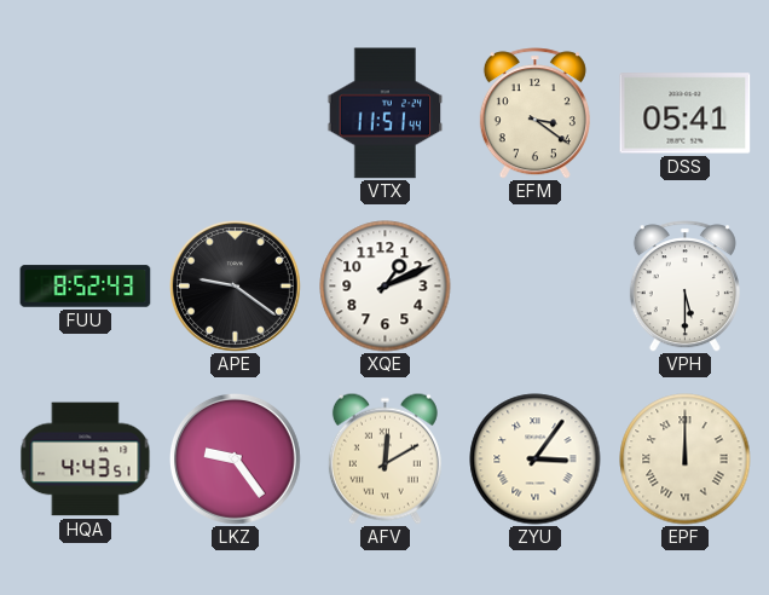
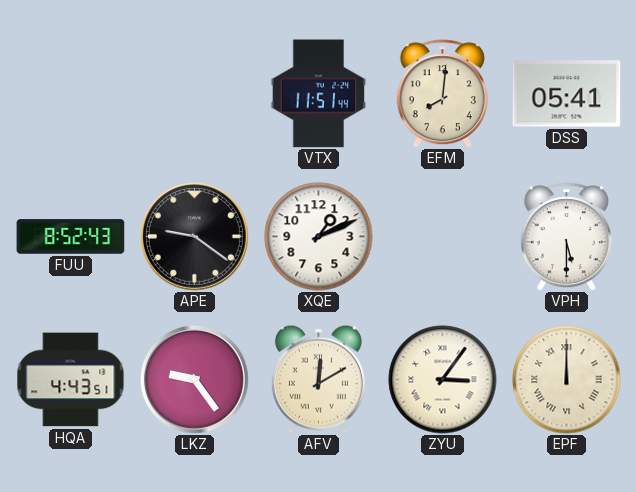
EFM: 3:21 -> 8:01 (442, 94)
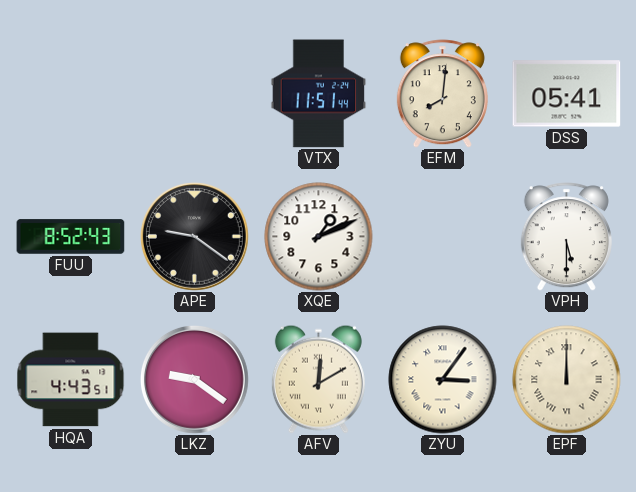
LKZ: 9:24 -> 9:21 (195, 380)
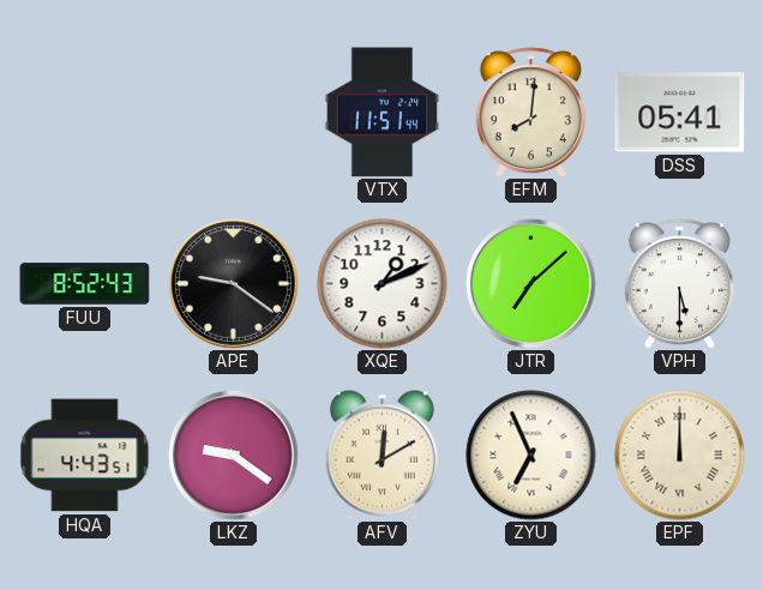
JTR: none -> 7:08 (531, 284)
ZYU: 3:06 -> 6:56 (531, 456)
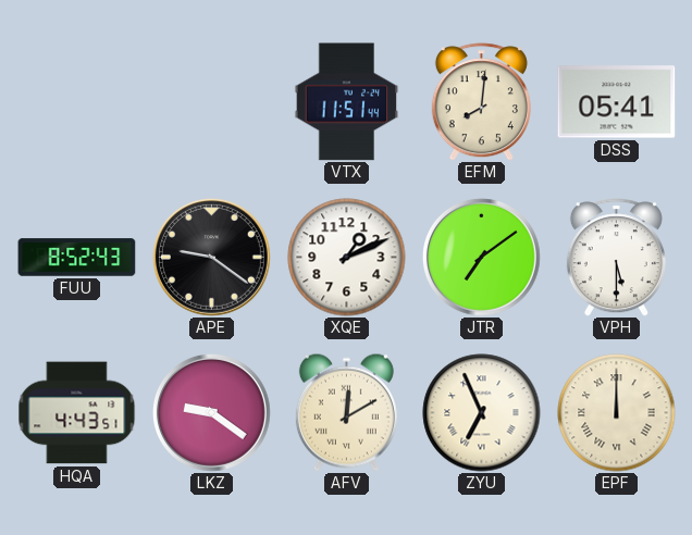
JTR: 7:08 -> 7:09 (482, 258)
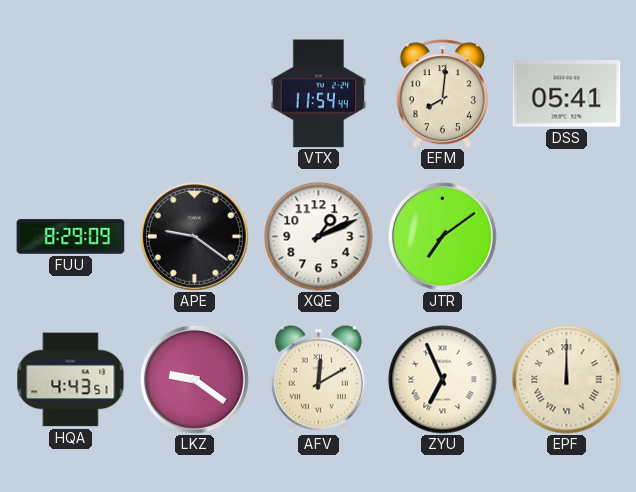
VTX: 11:51 -> 11:54 (319, 94)
FUU: 8:52 -> 8:29 (71, 237)
VPH: 5:30 -> none (616, 258)
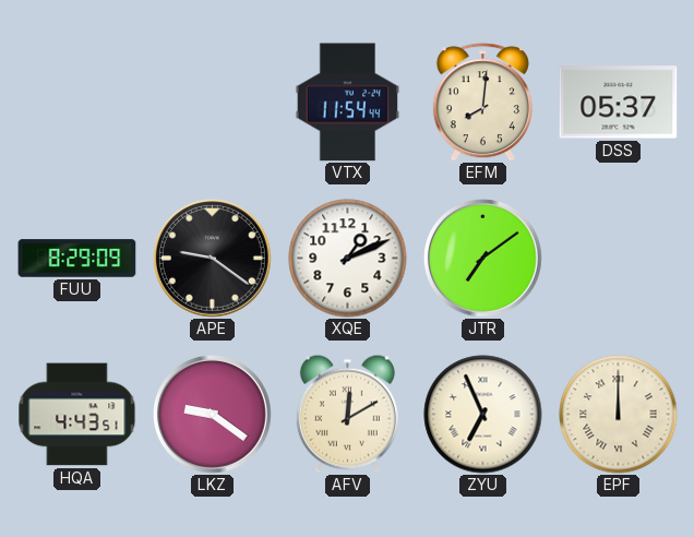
DSS: 05:41 -> 05:37 (619, 103)
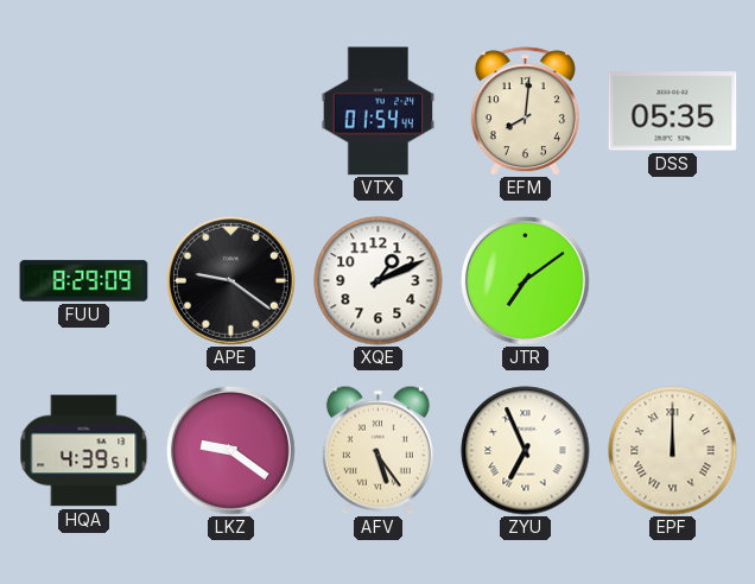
VTX: 11:54 -> 01:54 (379, 112)
DSS: 05:37 -> 05:35 (673, 112)
HQA: 4:43 -> 4:39 (84, 451)
AFV: 12:10 -> 5:24 (377, 450)
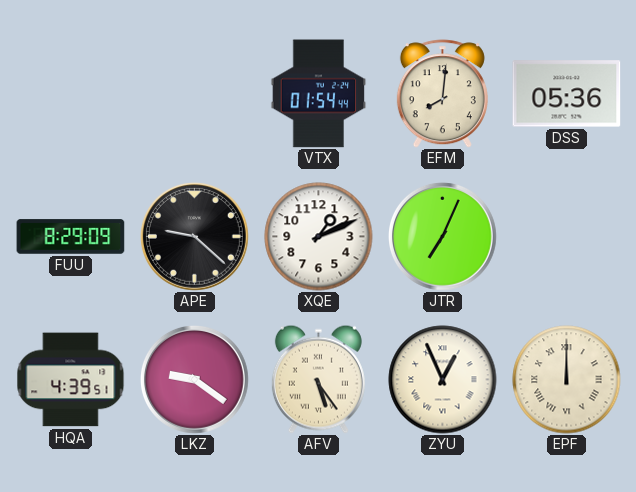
DSS: 05:35 -> 05:36 (567, 94)
APE: 9:21 -> 9:22 (195, 237)
JTR: 7:09 -> 7:04 (443, 237)
ZYU: 6:56 -> 12:56 (443, 380)
